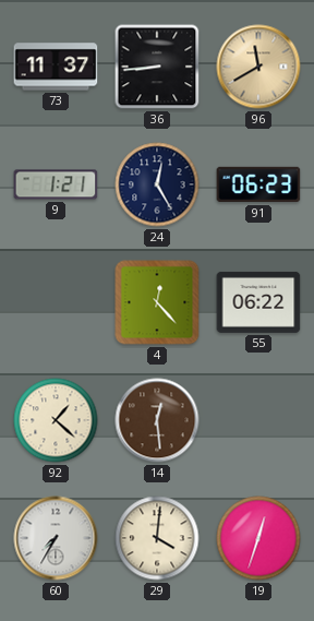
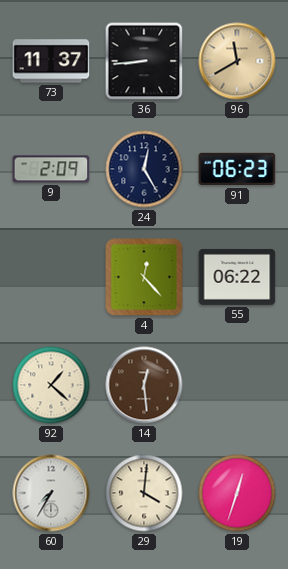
9: 1:21 -> 2:09 (51, 169)
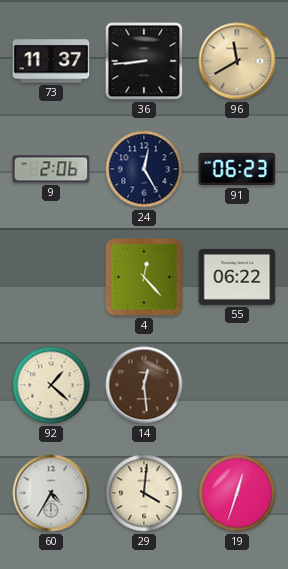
9: 2:09 -> 2:06 (51, 169)
60: 7:35 -> 4:35 (51, 493)
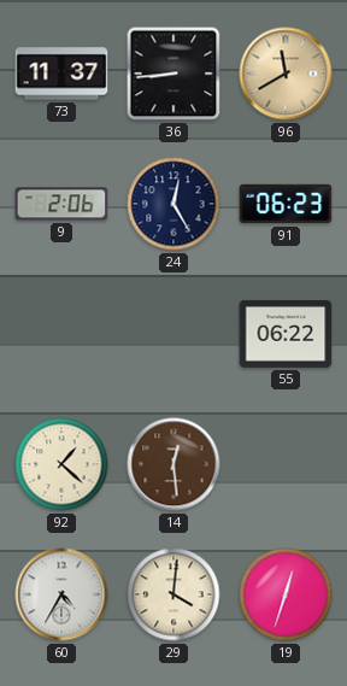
4: 12:23 -> none (144, 277)
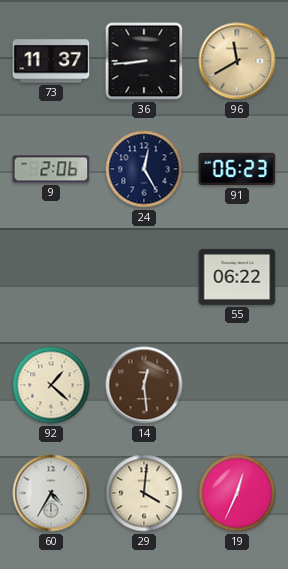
19: 12:33 -> 12:34 (237, 493)
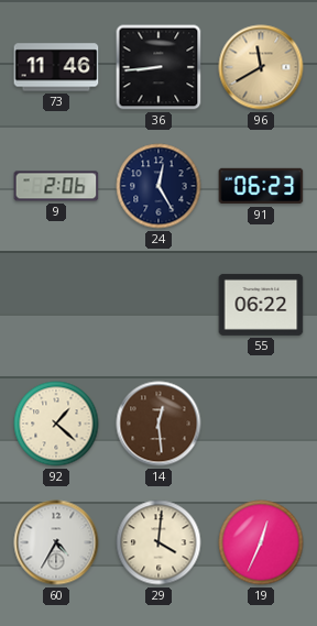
73: 11:37 -> 11:46 (56, 67)
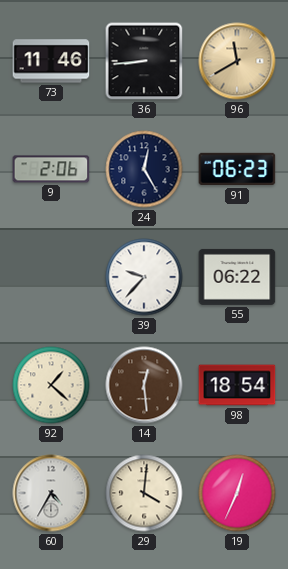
39: none -> 9:37 (144, 277)
98: none -> 18:54 (237, 385)
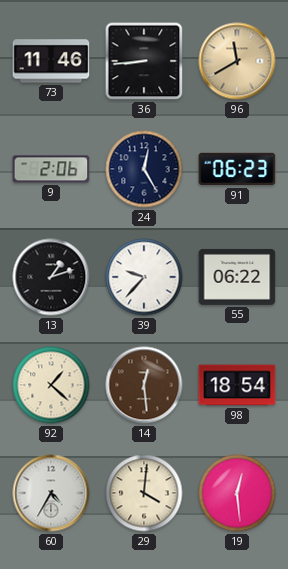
13: none -> 1:12 (51, 277)
19: 12:34 -> 12:29 (237, 493)
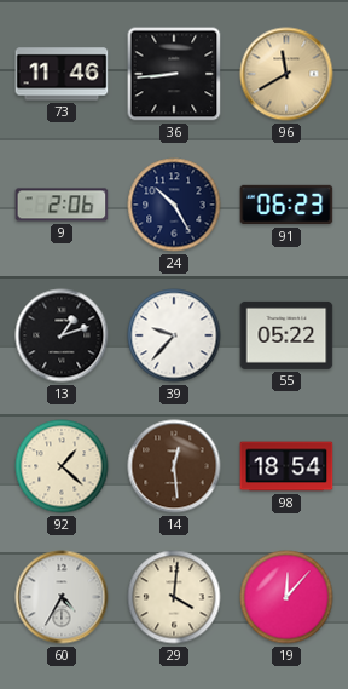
24: 12:25 -> 10:25 (174, 205)
55: 06:22 -> 05:22 (286, 335)
19: 12:29 -> 12:07 (286, 597)
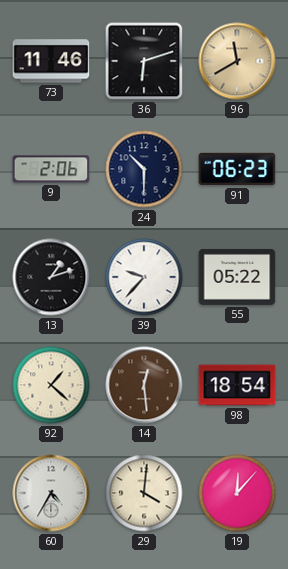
36: 8:44 -> 6:12 (144, 61)
24: 10:25 -> 10:30 (144, 169)
